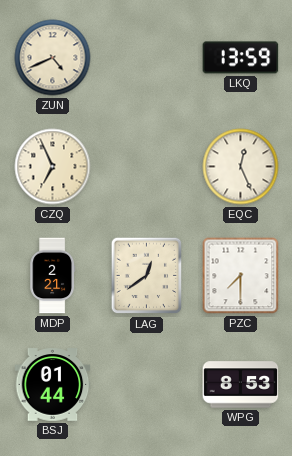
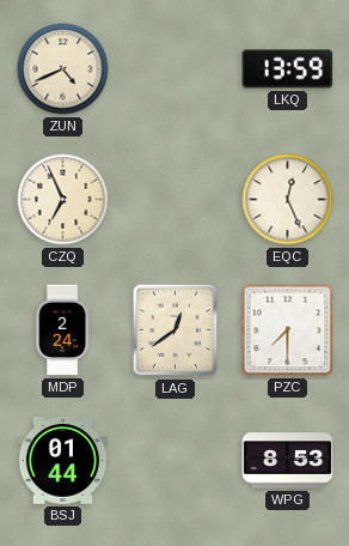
MDP: 2:21 -> 2:24 (63, 330)
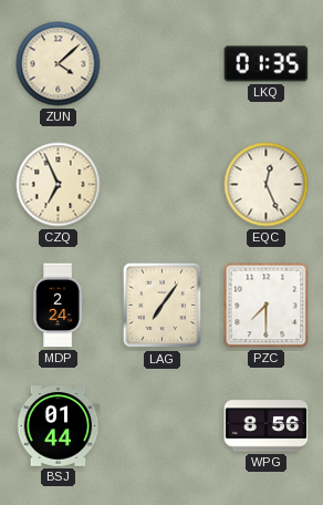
ZUN: 4:41 -> 4:08 (59, 64)
LKQ: 13:59 -> 01:35 (267, 64)
LAG: 12:39 -> 7:06 (163, 306)
WPG: 8:53 -> 8:56 (267, 426)
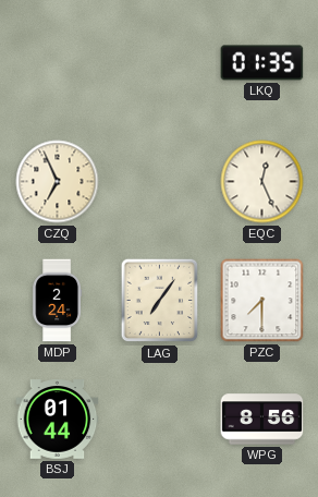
ZUN: 4:08 -> none (59, 64)
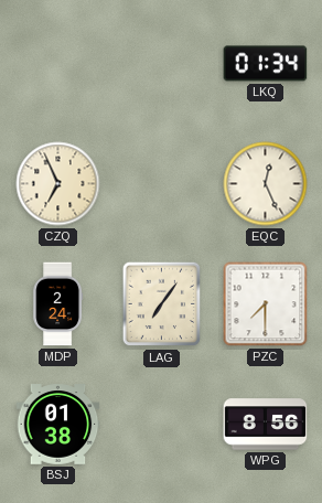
LKQ: 01:35 -> 01:34 (266, 64)
BSJ: 01:44 -> 01:38 (58, 425)
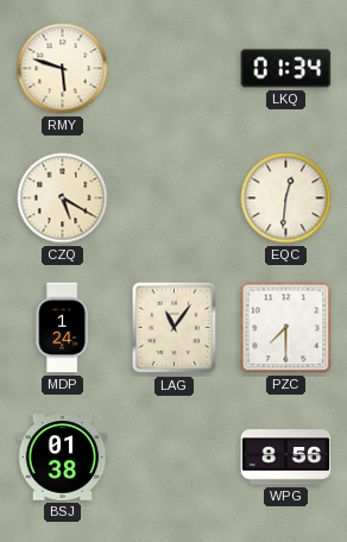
RMY: none -> 5:48 (63, 69)
CZQ: 6:56 -> 5:20 (63, 198)
EQC: 12:26 -> 12:31 (286, 198)
MDP: 2:24 -> 1:24 (63, 328)
LAG: 7:06 -> 11:06 (175, 328)
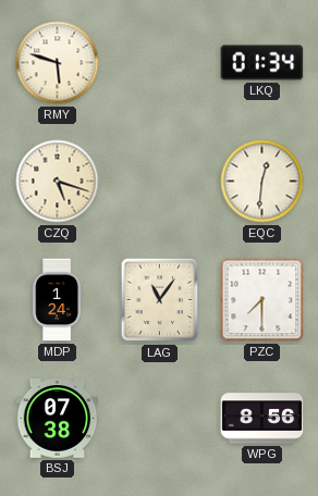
CZQ: 5:20 -> 5:18 (58, 182)
BSJ: 01:38 -> 07:38 (58, 419)
